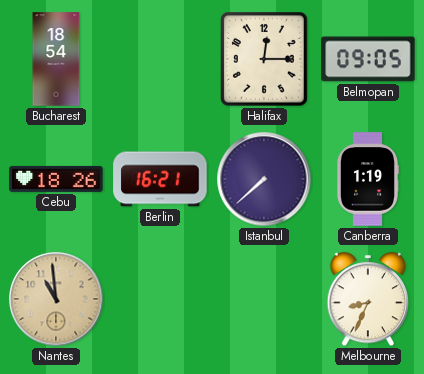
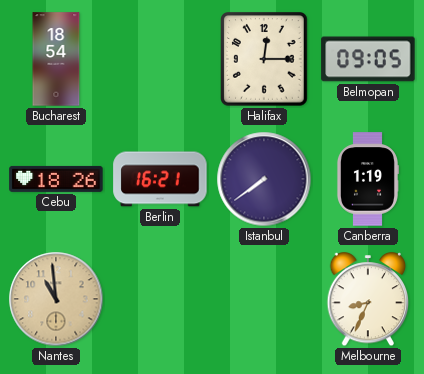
Istanbul: 7:38 -> 7:39 (264, 179)
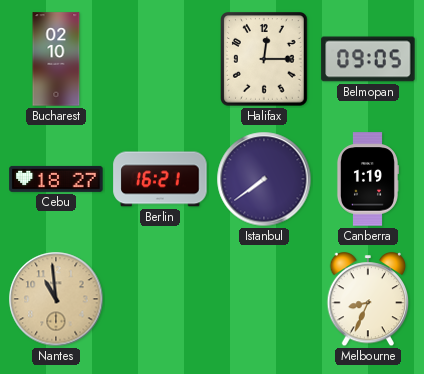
Bucharest: 18:54 -> 02:10 (56, 59)
Cebu: 18:26 -> 18:27 (56, 179)
